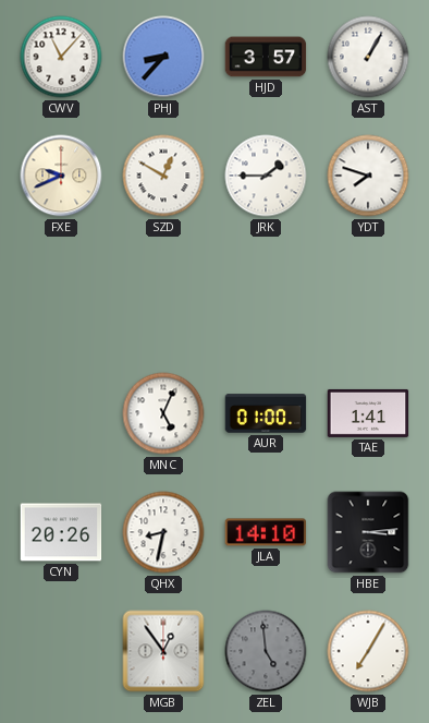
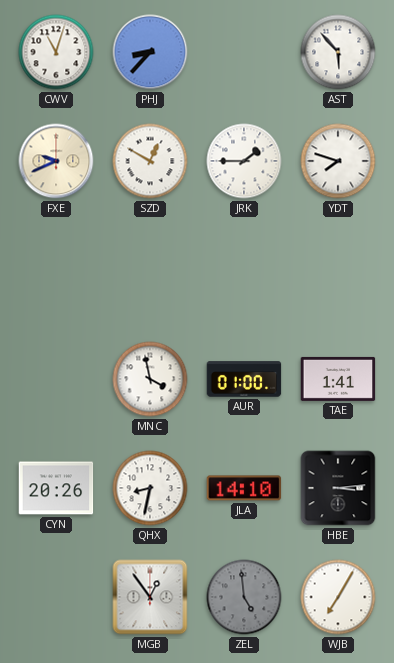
CWV: 11:07 -> 11:03 (56, 52)
HJD: 3:57 -> none (266, 57)
AST: 1:05 -> 5:53 (338, 52)
MNC: 5:04 -> 3:58 (150, 379)
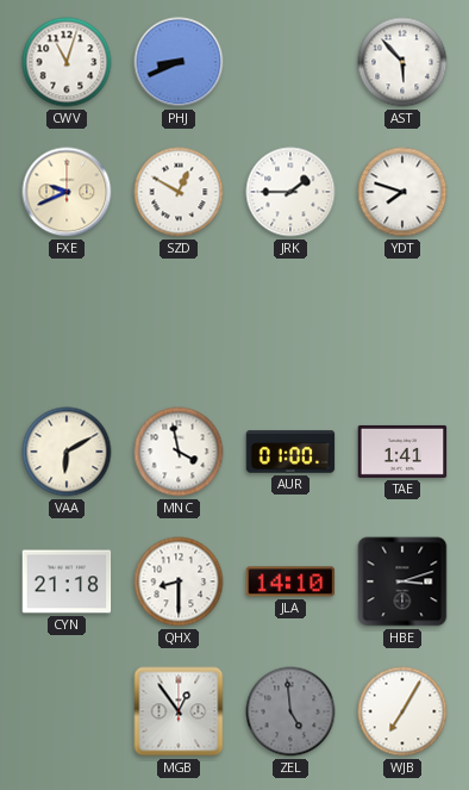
PHJ: 8:37 -> 8:41 (179, 62)
VAA: none -> 6:10 (67, 452)
CYN: 20:26 -> 21:18 (67, 581)
QHX: 8:32 -> 8:30 (179, 581)
HBE: 3:14 -> 3:12 (402, 581)
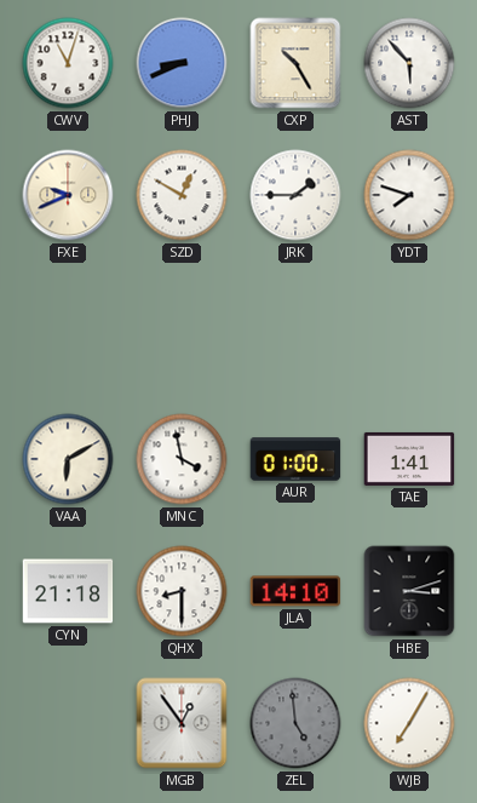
CXP: none -> 10:25 (295, 63)
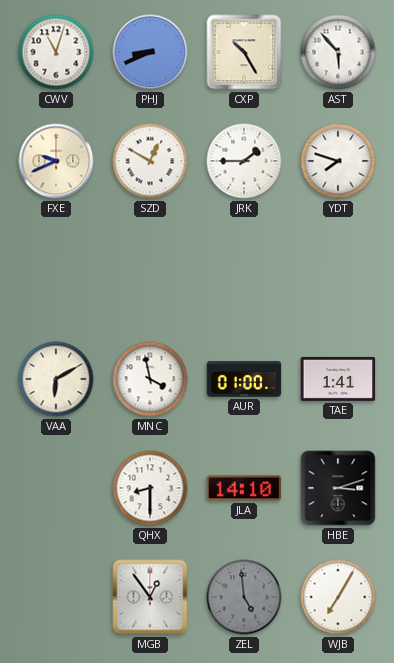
CYN: 21:18 -> none (68, 591)
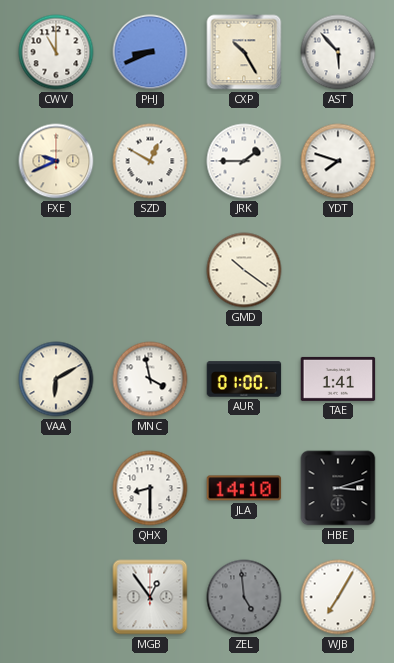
CWV: 11:03 -> 11:00 (56, 52)
GMD: none -> 10:21 (244, 270)
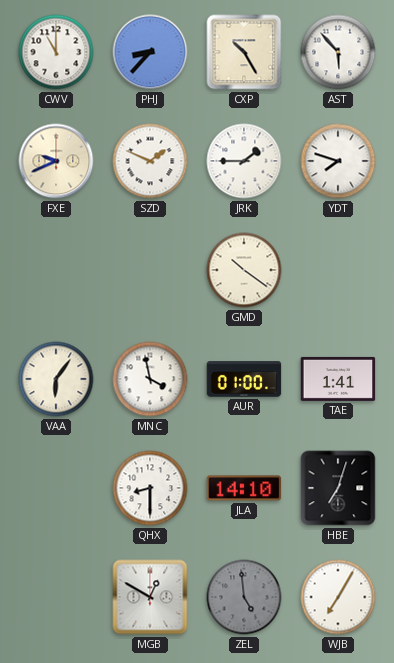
PHJ: 8:41 -> 8:37 (150, 52)
SZD: 12:50 -> 1:49 (150, 161)
VAA: 6:10 -> 6:06 (56, 379)
HBE: 3:12 -> 7:03 (338, 488)
MGB: 12:54 -> 12:50 (150, 597)
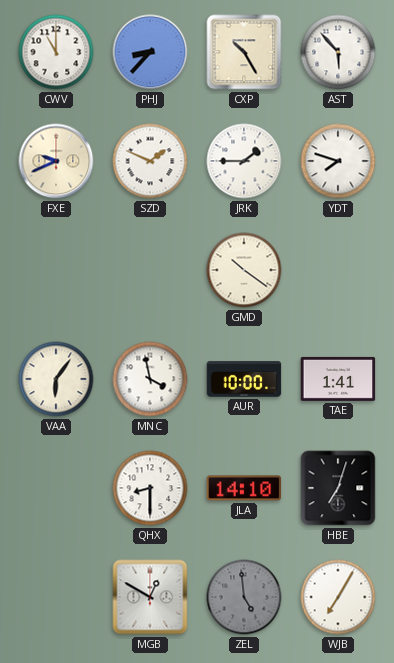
AUR: 01:00 -> 10:00 (244, 379)
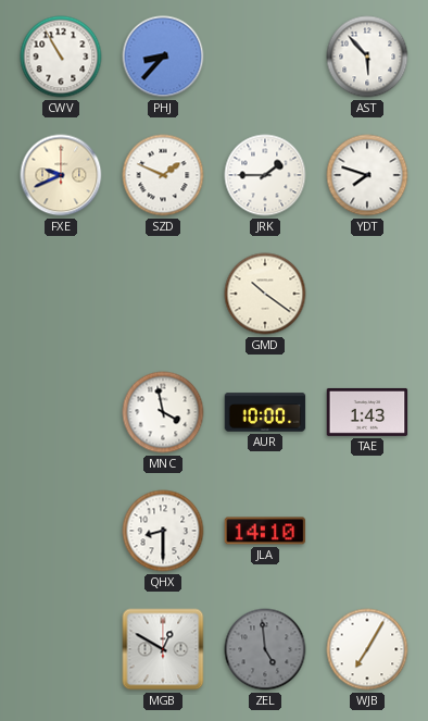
CWV: 11:00 -> 10:55 (61, 57)
CXP: 10:25 -> none (244, 52)
VAA: 6:06 -> none (56, 379)
TAE: 1:41 -> 1:43 (367, 412)
HBE: 7:03 -> none (338, 488)
